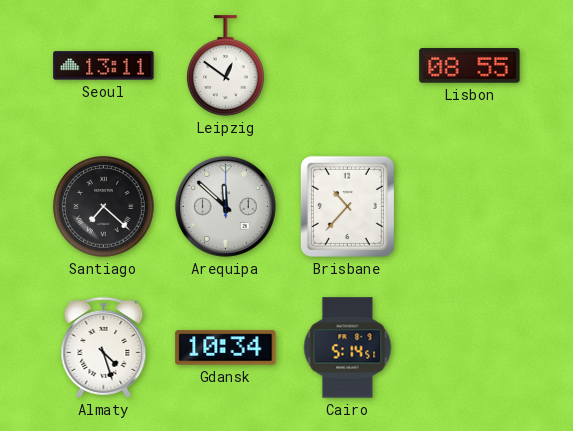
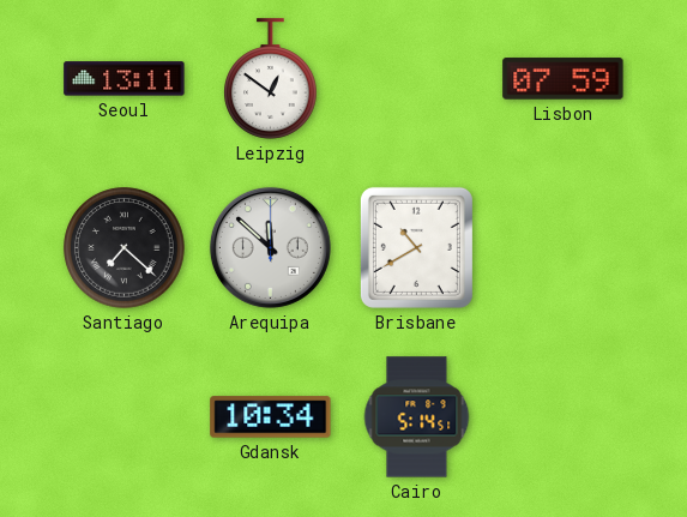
Lisbon: 08:55 -> 07:59 (564, 79)
Brisbane: 10:37 -> 10:40 (416, 247)
Almaty: 4:27 -> none (104, 347)
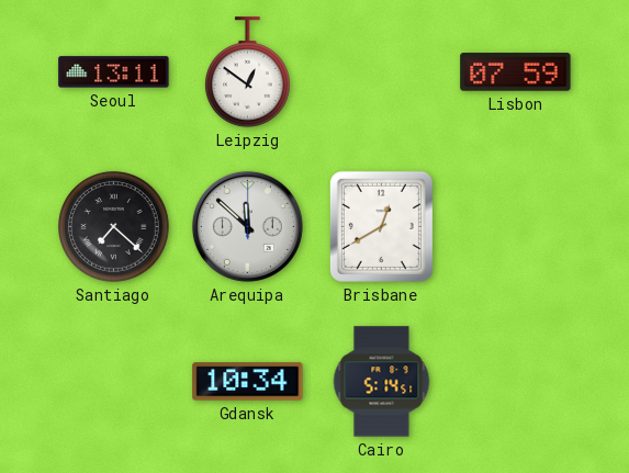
Brisbane: 10:40 -> 12:40 (381, 226)
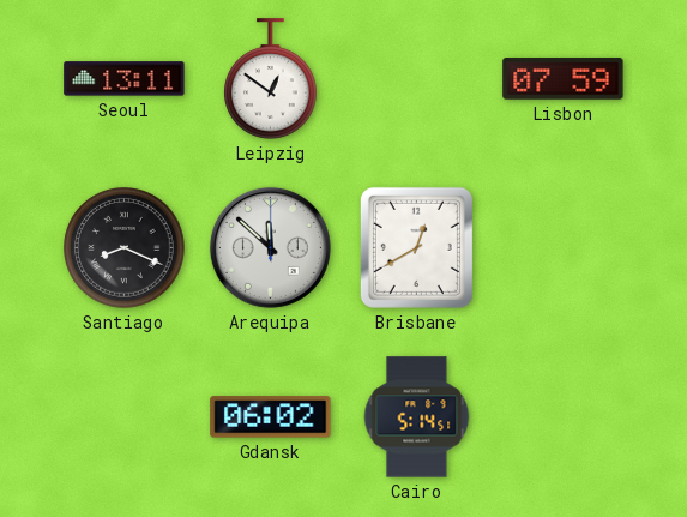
Santiago: 7:22 -> 8:19 (125, 248)
Gdansk: 10:34 -> 06:02 (271, 417)
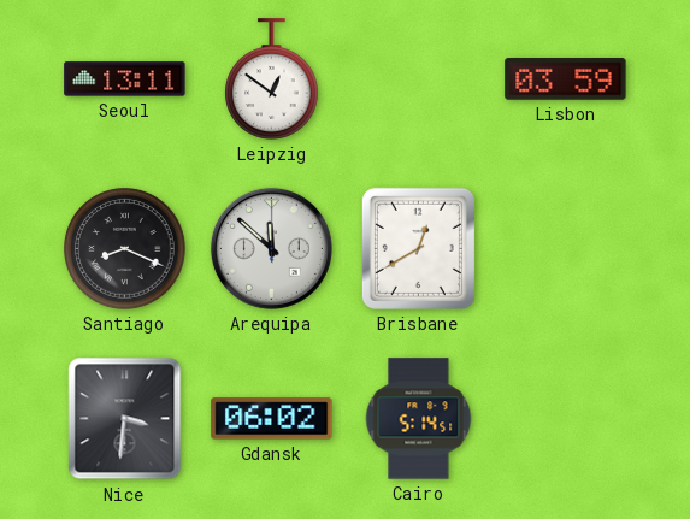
Lisbon: 07:59 -> 03:59 (566, 79)
Nice: none -> 3:31 (125, 419)
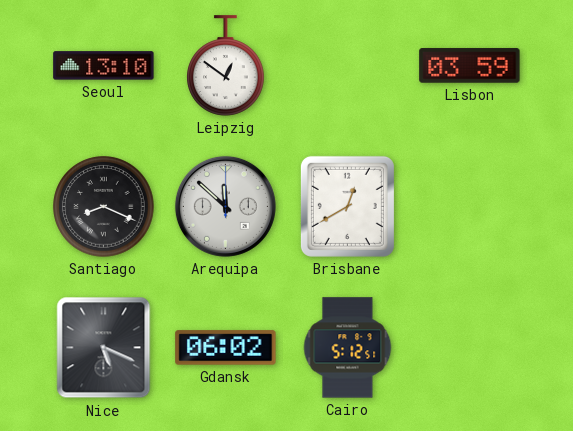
Seoul: 13:11 -> 13:10 (104, 66)
Nice: 3:31 -> 5:19 (104, 348)
Cairo: 5:14 -> 5:12 (348, 348)
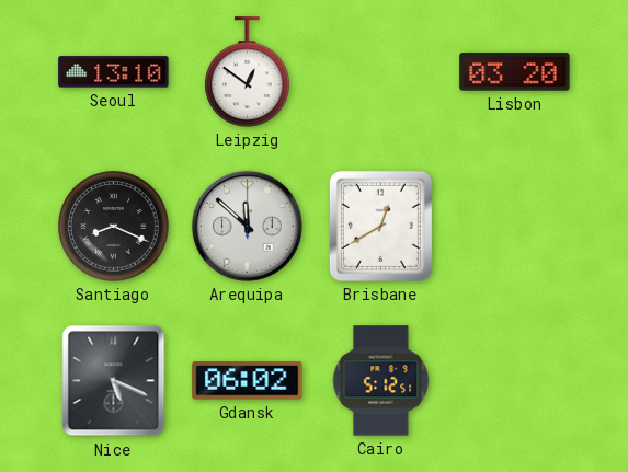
Lisbon: 03:59 -> 03:20 (515, 72)
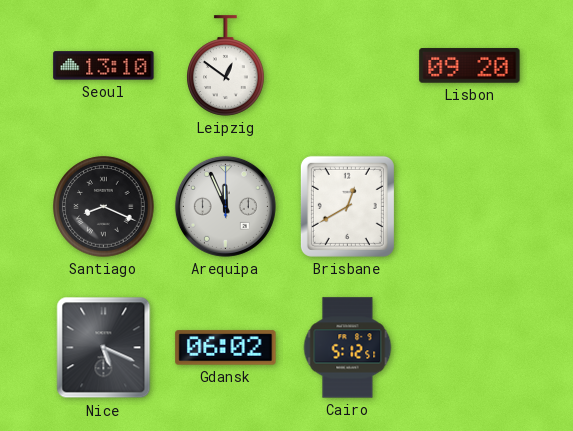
Lisbon: 03:20 -> 09:20 (470, 66)
Arequipa: 11:52 -> 11:56 (225, 206)
